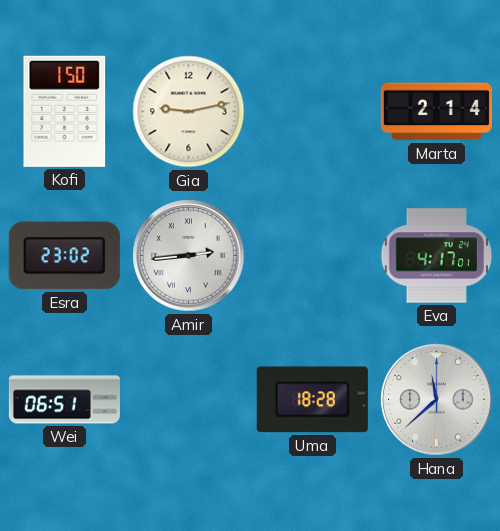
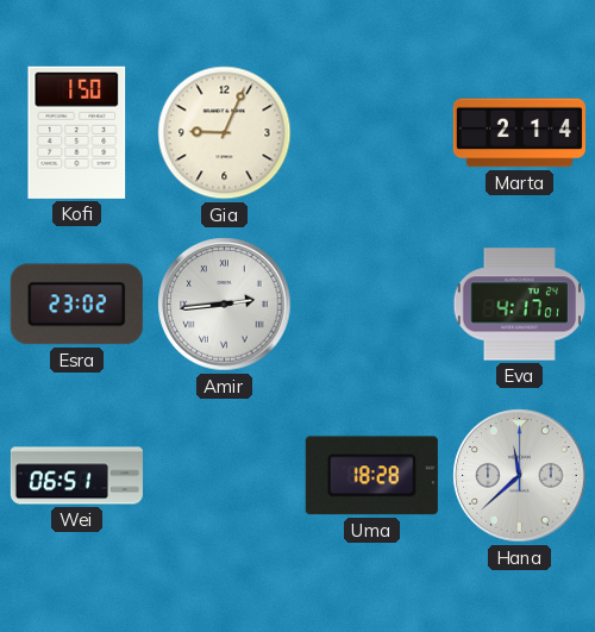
Gia: 9:13 -> 9:04 (225, 133)
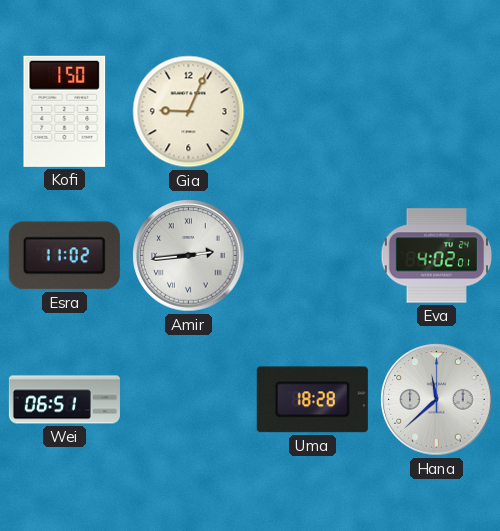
Marta: 2:14 -> none (519, 133)
Esra: 23:02 -> 11:02 (64, 256)
Eva: 4:17 -> 4:02 (437, 256)
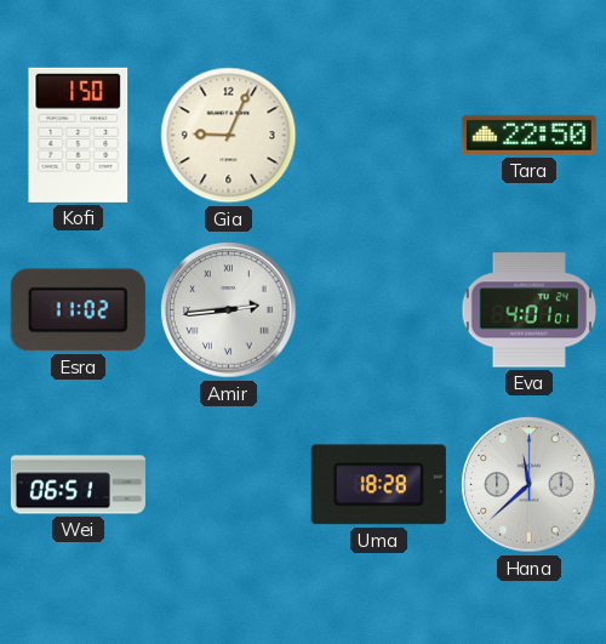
Tara: none -> 22:50 (528, 135)
Eva: 4:02 -> 4:01 (530, 310)
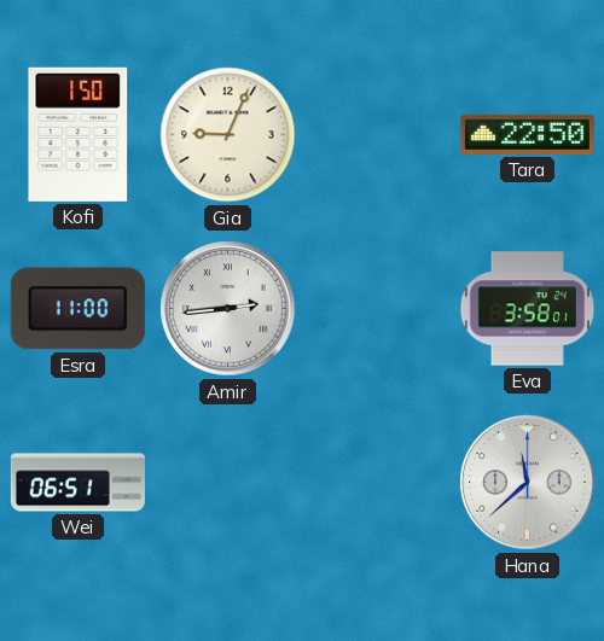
Esra: 11:02 -> 11:00 (77, 309)
Eva: 4:01 -> 3:58 (528, 309)
Uma: 18:28 -> none (378, 485)
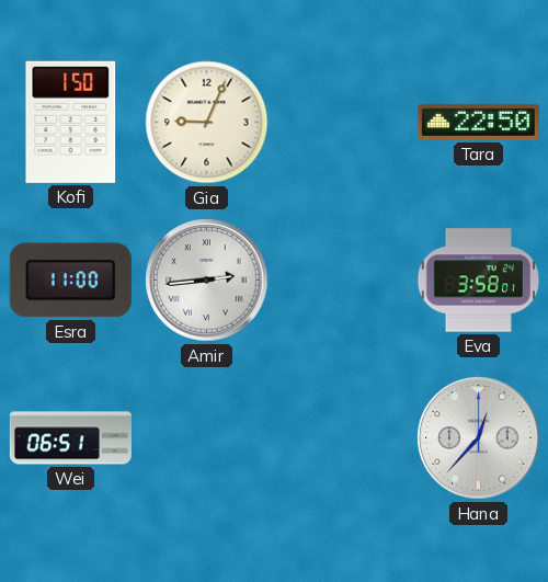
Hana: 11:38 -> 12:37 (479, 438)
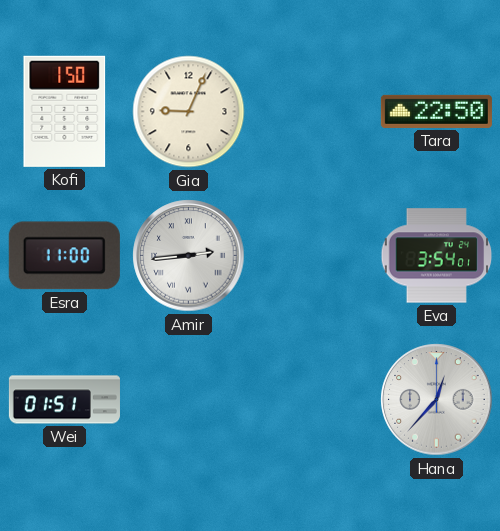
Eva: 3:58 -> 3:54 (437, 256)
Wei: 06:51 -> 01:51 (64, 400)
